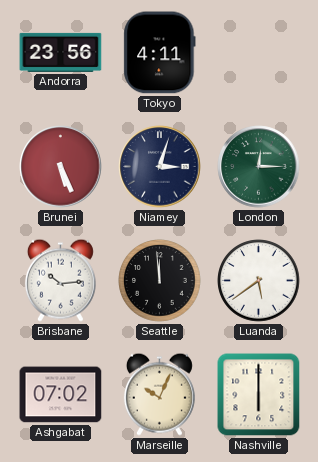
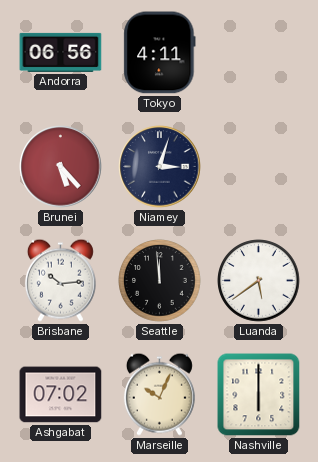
Andorra: 23:56 -> 06:56 (61, 52)
Brunei: 5:26 -> 5:23 (61, 167)
London: 12:15 -> none (259, 167)
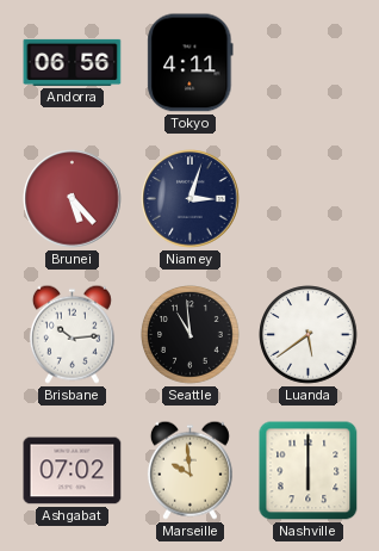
Seattle: 11:59 -> 10:59 (191, 335)
Marseille: 10:04 -> 9:59 (189, 470)
